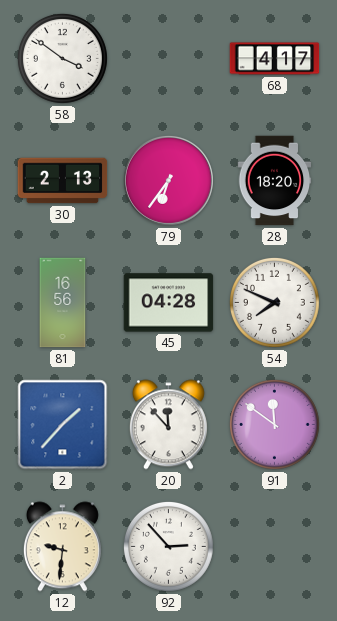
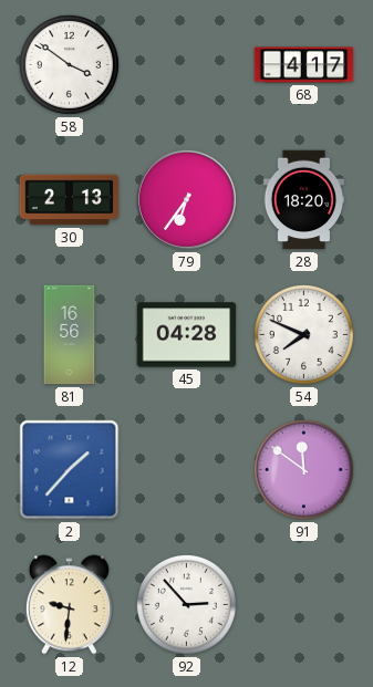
20: 11:53 -> none (168, 425)
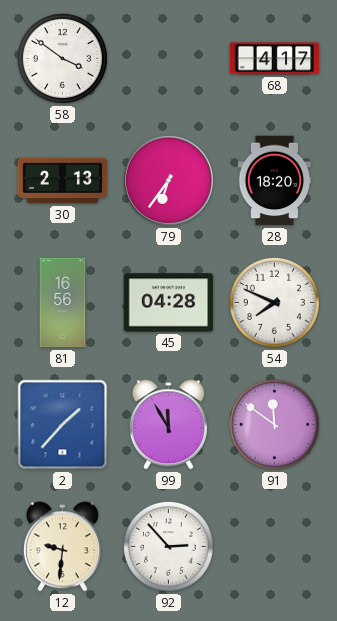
99: none -> 11:55 (168, 425)
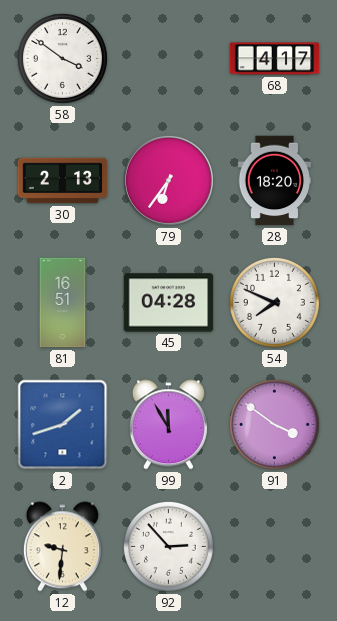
81: 16:56 -> 16:51 (63, 303)
2: 1:37 -> 1:42 (63, 425)
91: 11:51 -> 3:51 (274, 424)
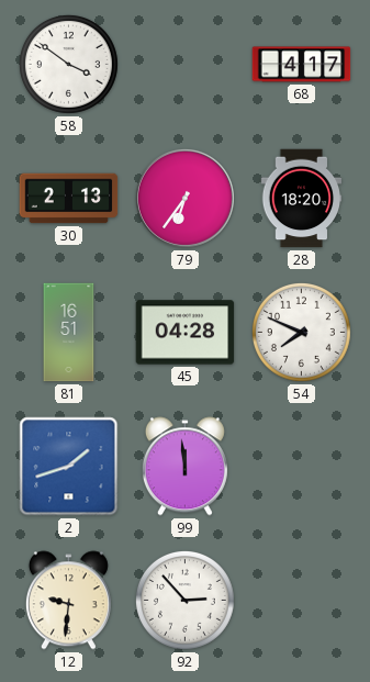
99: 11:55 -> 11:59 (184, 467)
91: 3:51 -> none (274, 424)
